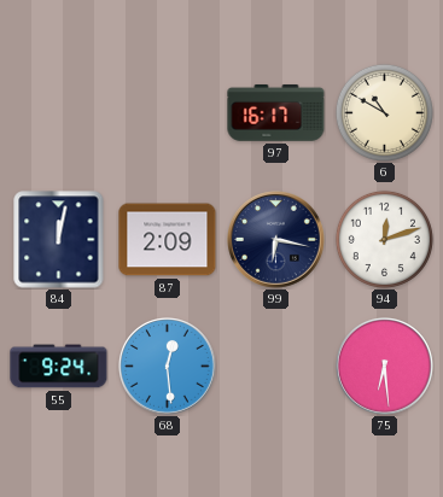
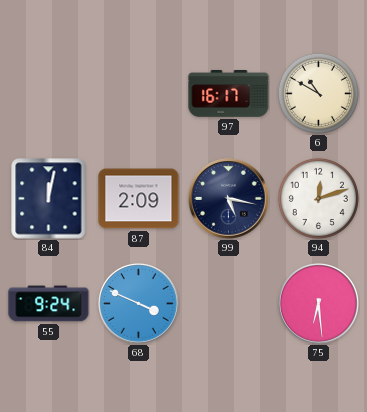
99: 6:17 -> 5:17 (229, 199)
68: 12:29 -> 3:49 (139, 304)
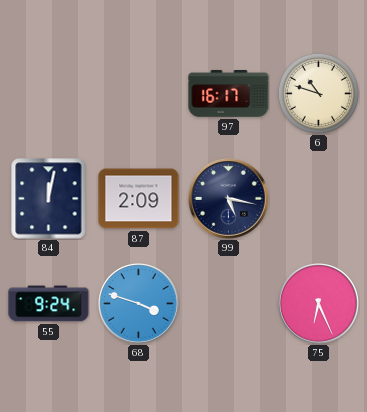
6: 10:50 -> 10:48 (318, 93)
94: 12:12 -> none (318, 198)
68: 3:49 -> 3:48 (139, 304)
75: 6:29 -> 6:26 (319, 304)
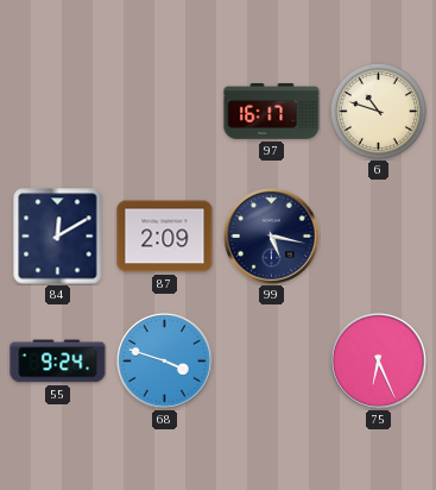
84: 12:02 -> 12:10 (58, 237)
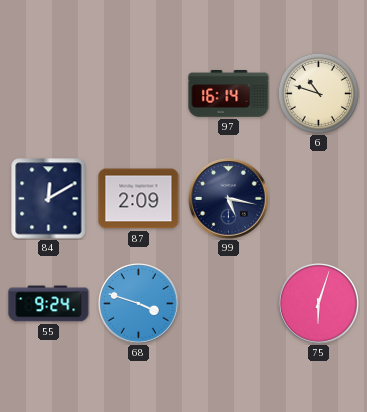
97: 16:17 -> 16:14 (229, 94)
75: 6:26 -> 6:03 (319, 304)
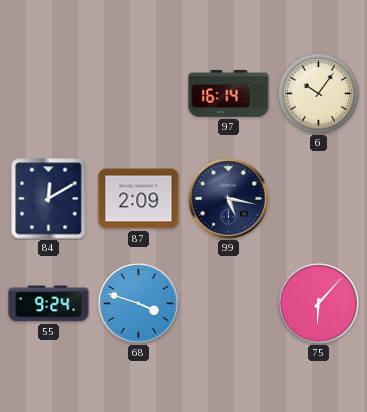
6: 10:48 -> 10:06 (318, 93)
75: 6:03 -> 6:07 (319, 304)
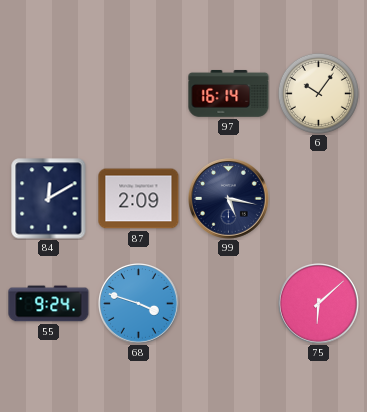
75: 6:07 -> 6:08 (319, 304)
